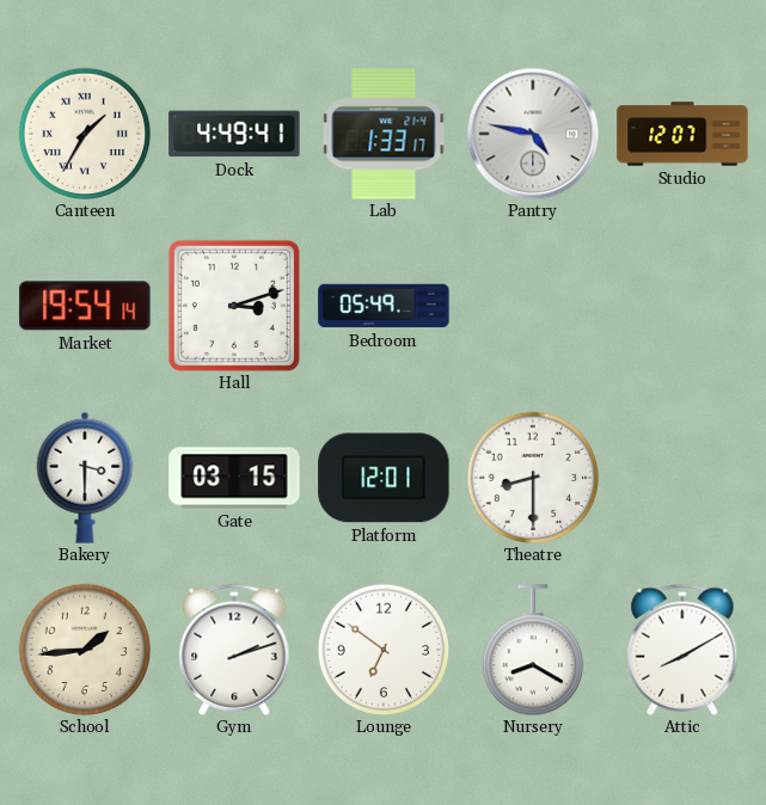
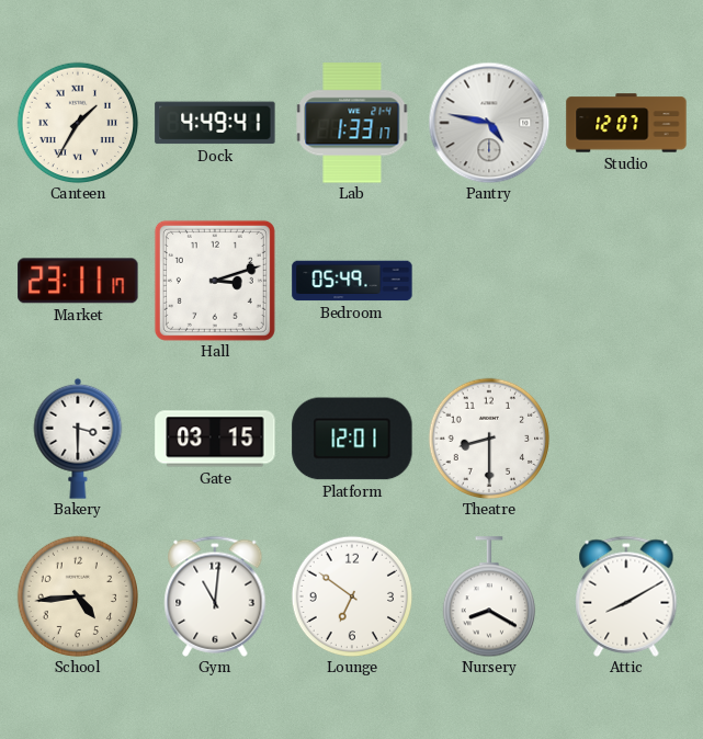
Market: 19:54 -> 23:11 (78, 281)
School: 1:44 -> 4:44 (78, 596)
Gym: 2:12 -> 11:01 (215, 596)
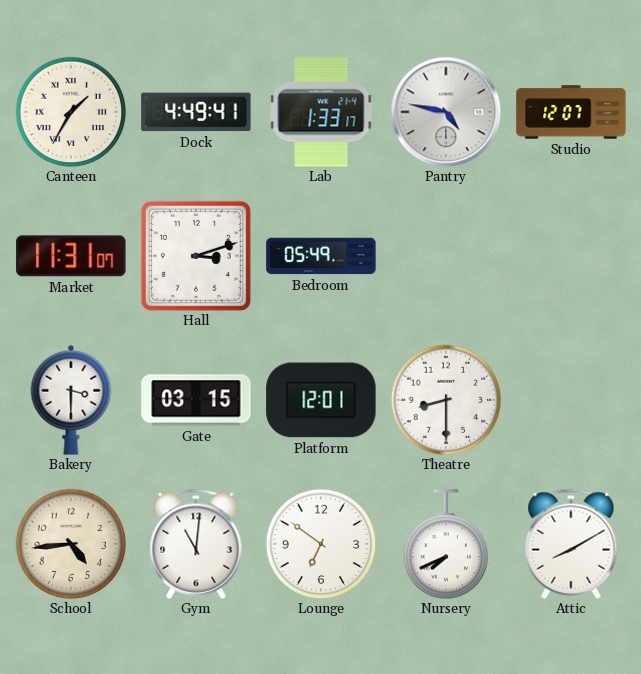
Market: 23:11 -> 11:31 (71, 256)
Nursery: 8:20 -> 7:41 (445, 544)
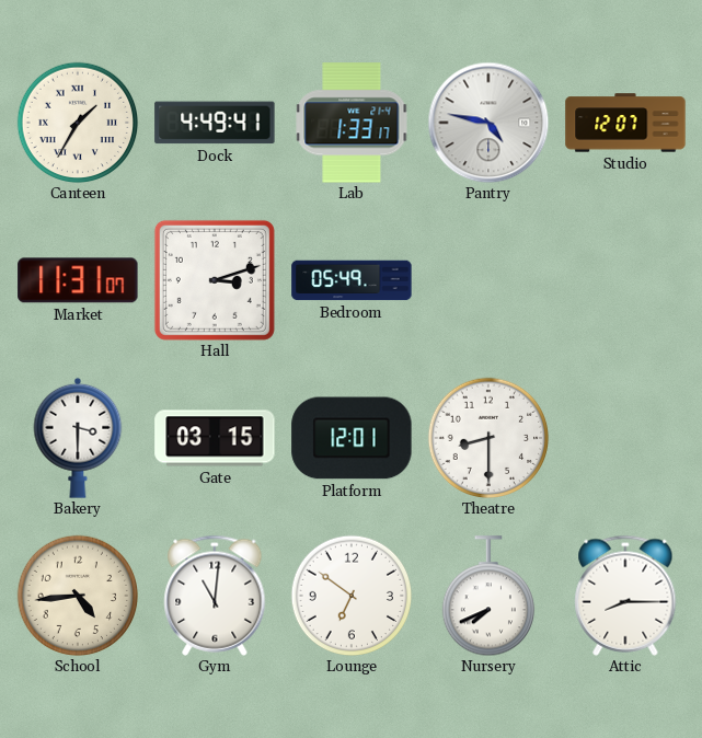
Attic: 8:10 -> 8:15 (625, 596)
